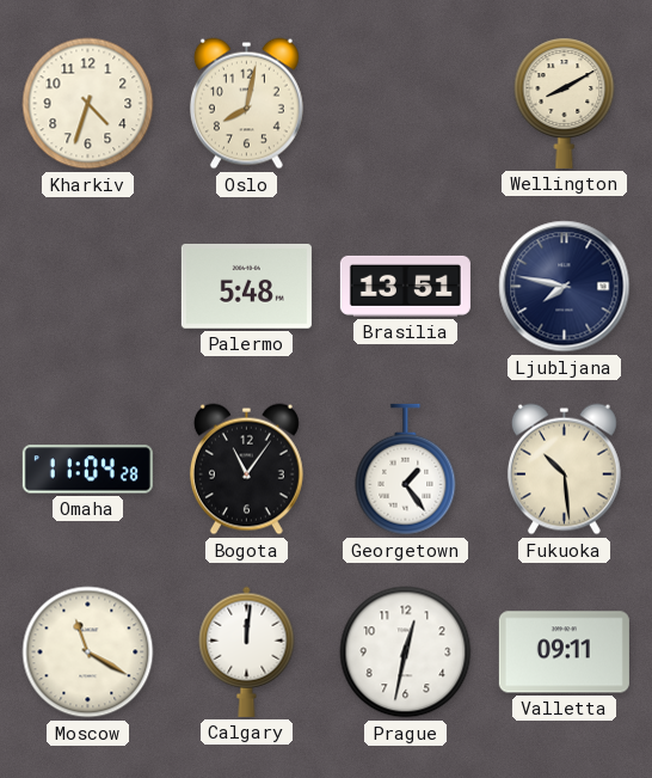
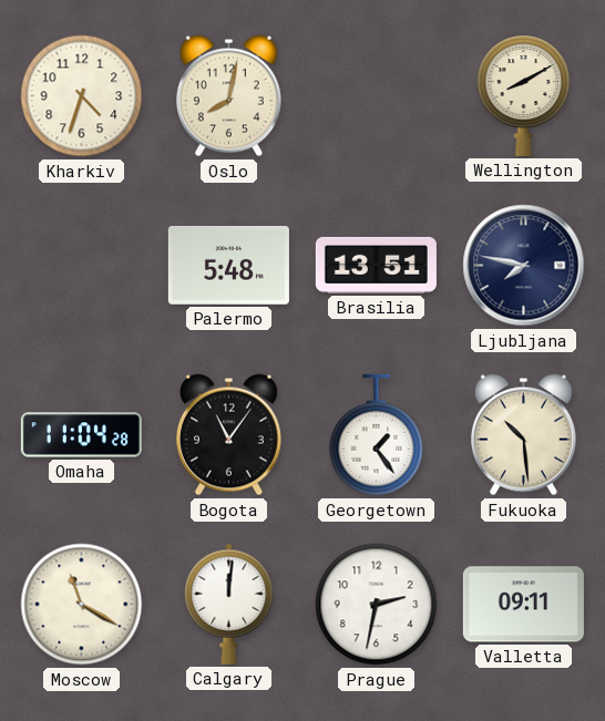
Prague: 12:32 -> 2:32 (377, 605)
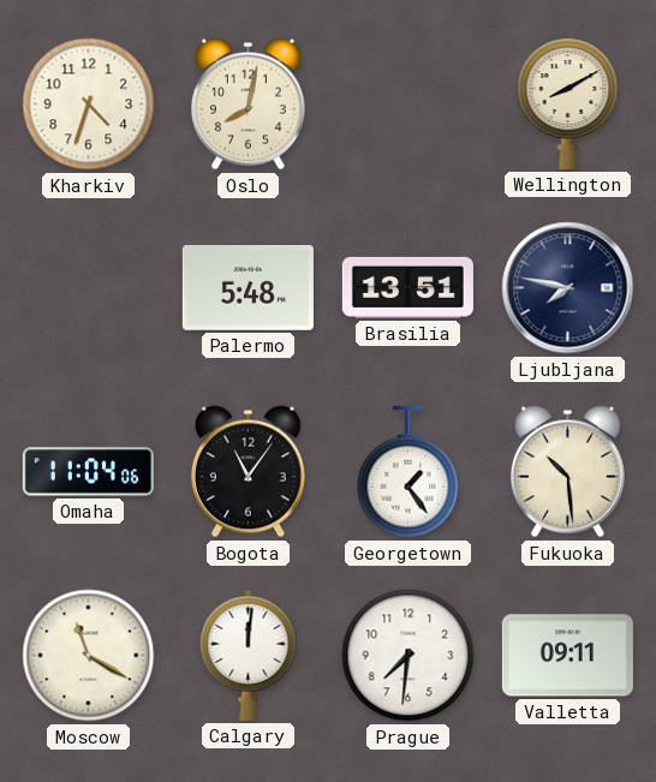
Omaha: 11:04:28 -> 11:04:06 (88, 472)
Prague: 2:32 -> 7:31 (408, 656)
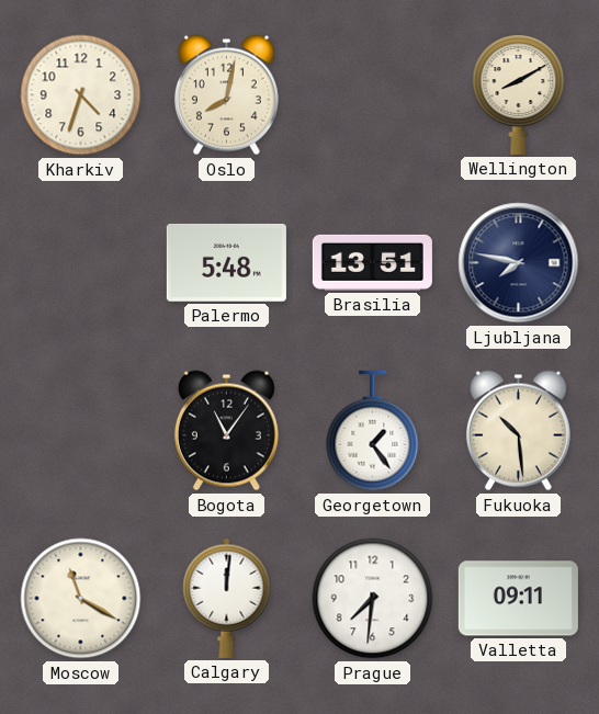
Omaha: 11:04 -> none (88, 472)
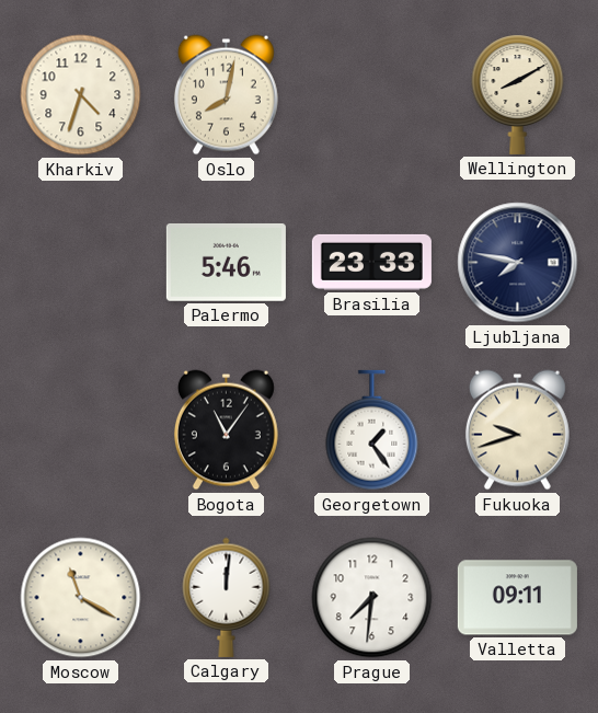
Palermo: 5:48 -> 5:46 (226, 262)
Brasilia: 13:51 -> 23:33 (371, 262)
Fukuoka: 10:29 -> 9:42 (517, 430)
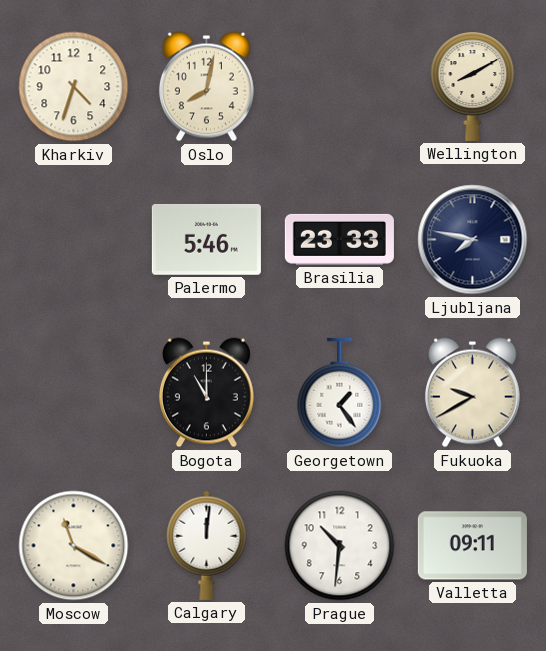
Bogota: 11:06 -> 11:00 (206, 393)
Fukuoka: 9:42 -> 9:40 (472, 393)
Prague: 7:31 -> 10:31 (340, 546)
